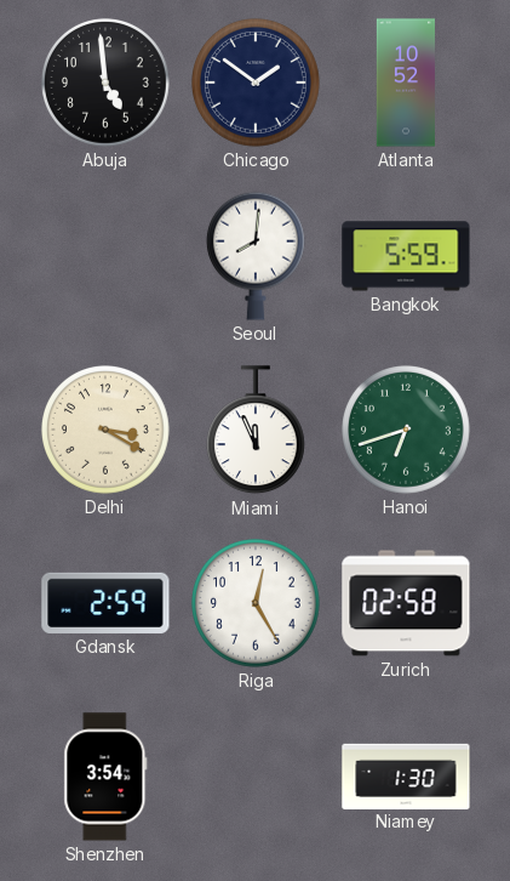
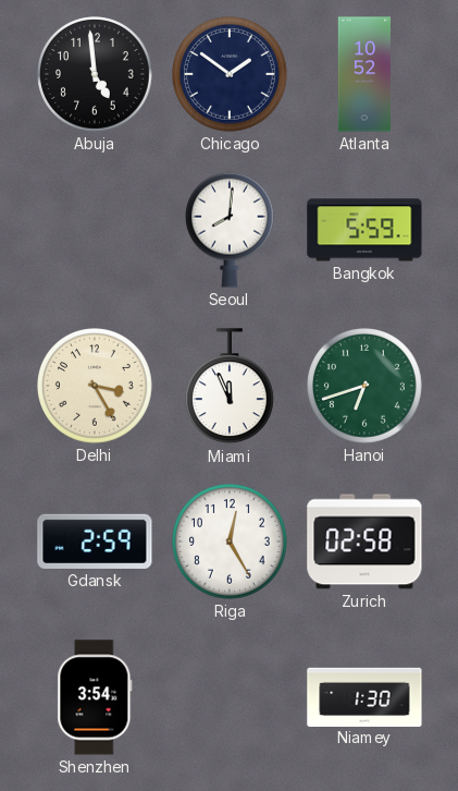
Delhi: 3:20 -> 3:25 (96, 387)
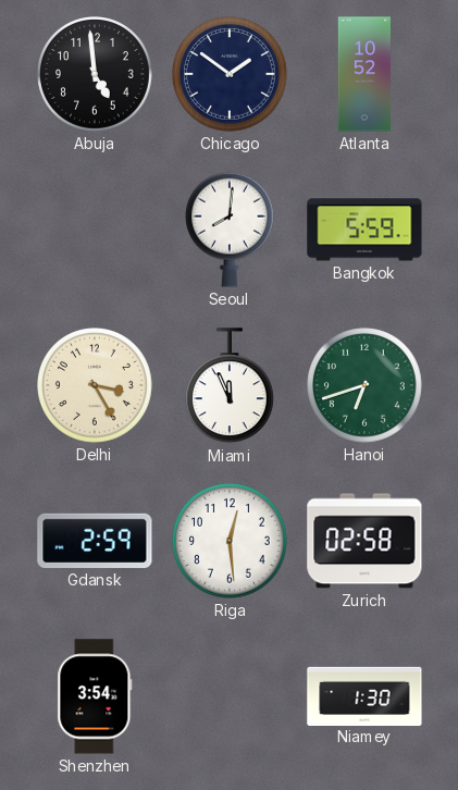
Riga: 12:25 -> 12:29 (231, 542)
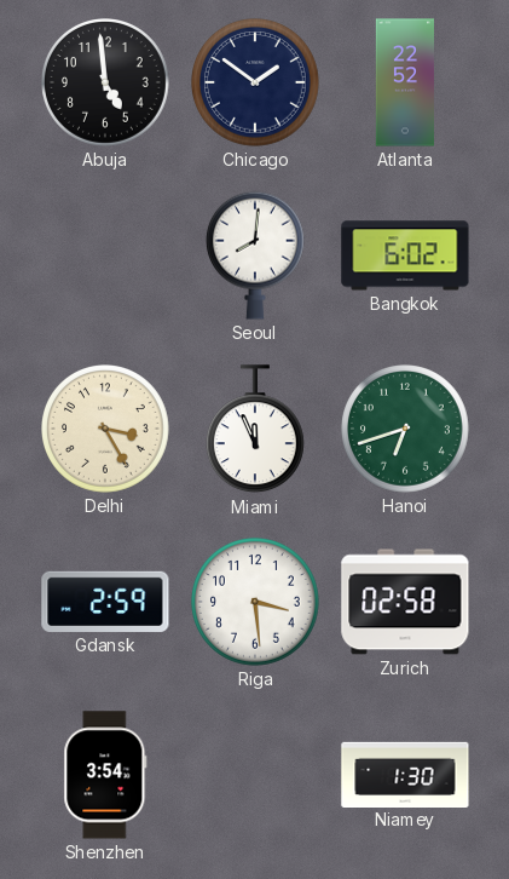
Atlanta: 10:52 -> 22:52 (404, 82)
Bangkok: 5:59 -> 6:02 (405, 255)
Riga: 12:29 -> 3:29 (256, 603)
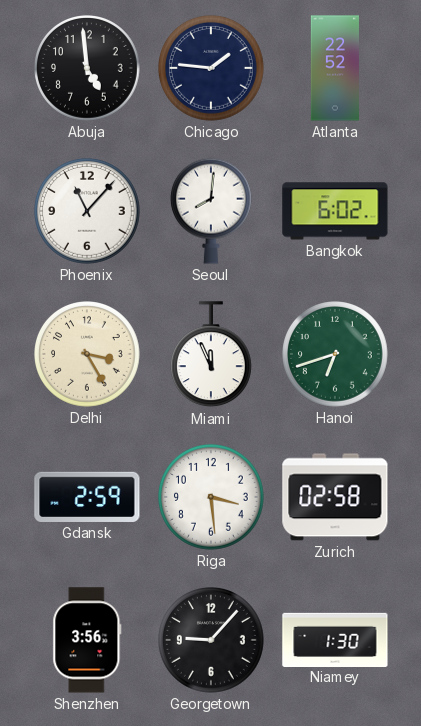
Chicago: 1:51 -> 1:46 (212, 69)
Phoenix: none -> 11:07 (88, 212)
Shenzhen: 3:54 -> 3:56 (87, 640)
Georgetown: none -> 9:07 (212, 641)
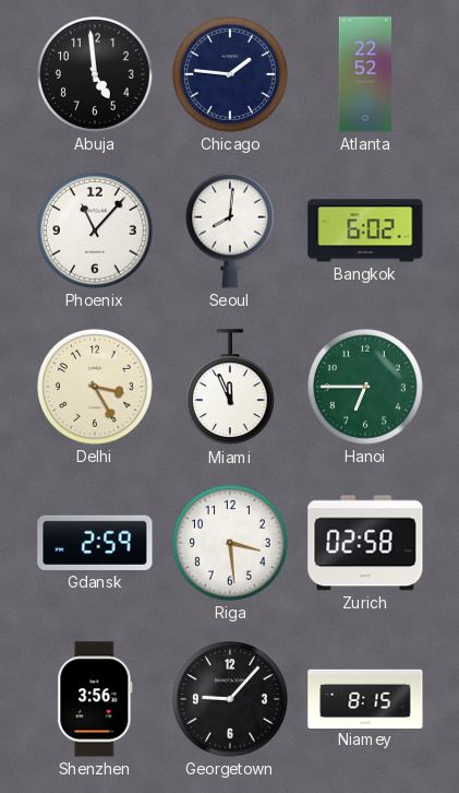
Hanoi: 6:42 -> 6:45 (366, 388)
Niamey: 1:30 -> 8:15 (365, 698)
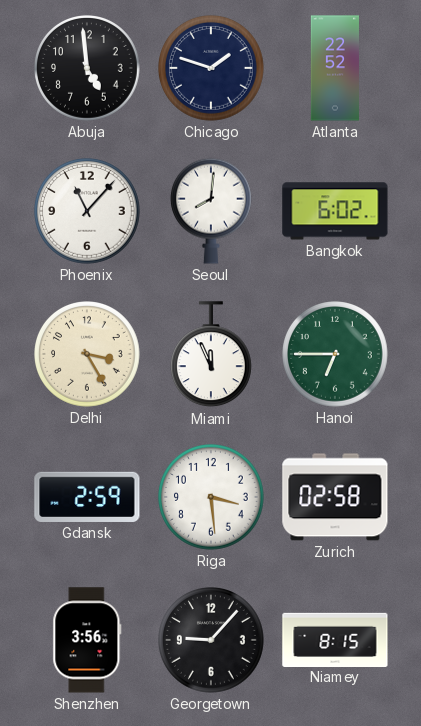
Chicago: 1:46 -> 1:48 (212, 69)
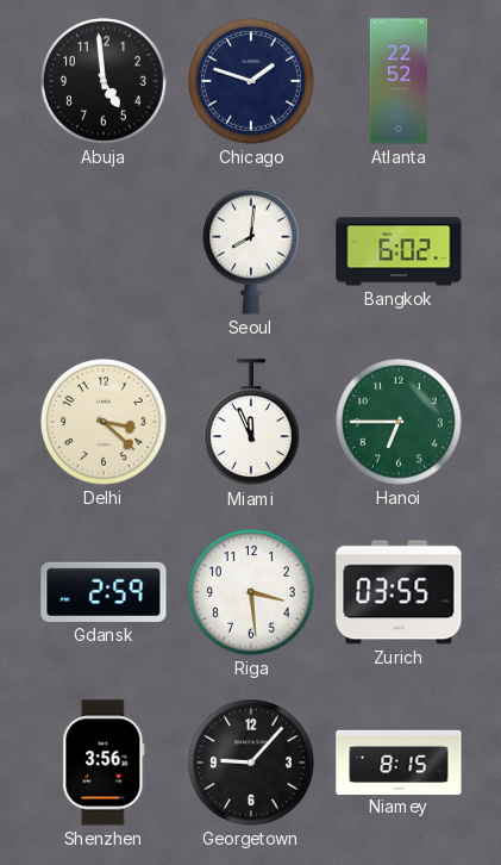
Phoenix: 11:07 -> none (88, 212)
Delhi: 3:25 -> 3:22 (105, 423)
Zurich: 02:58 -> 03:55 (399, 592)
